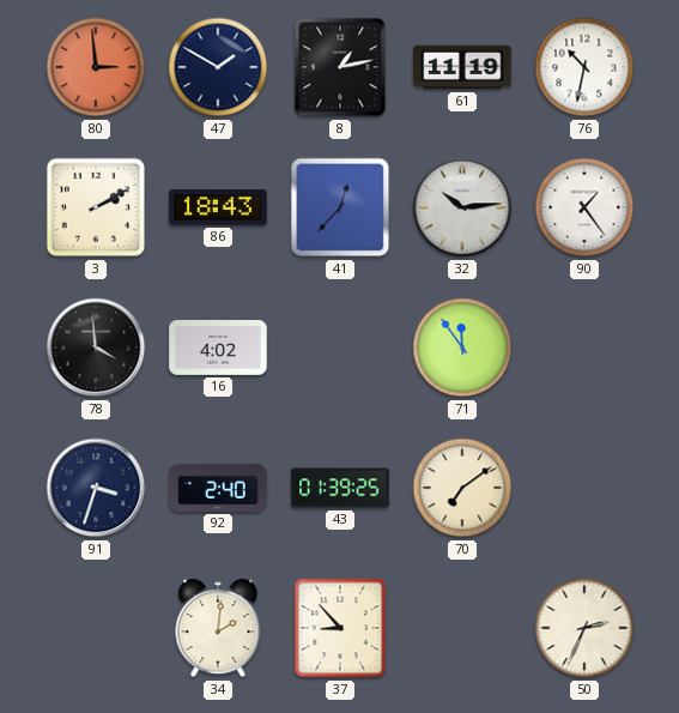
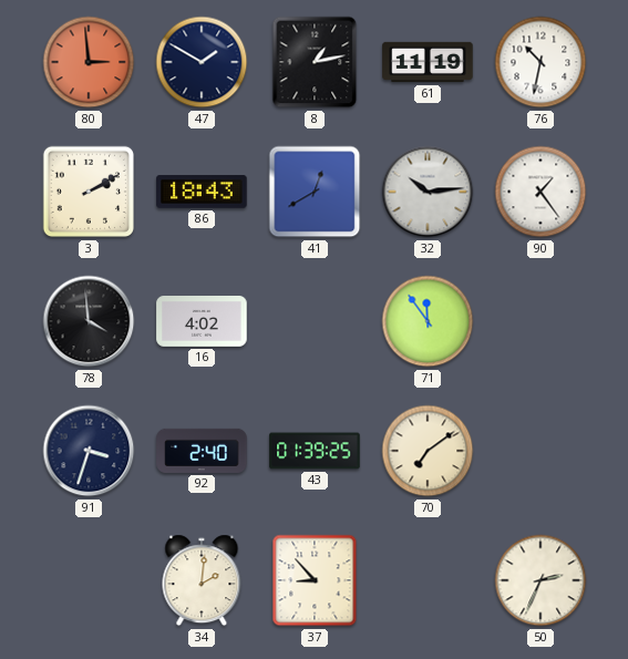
41: 12:37 -> 12:40 (315, 192)
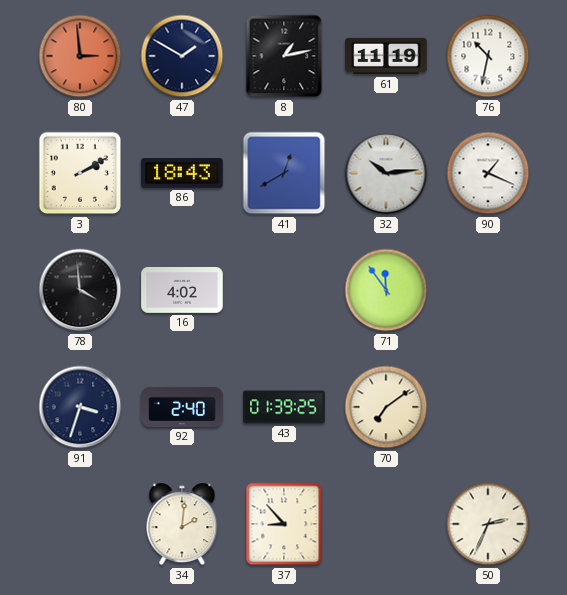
90: 1:24 -> 1:19 (488, 173)
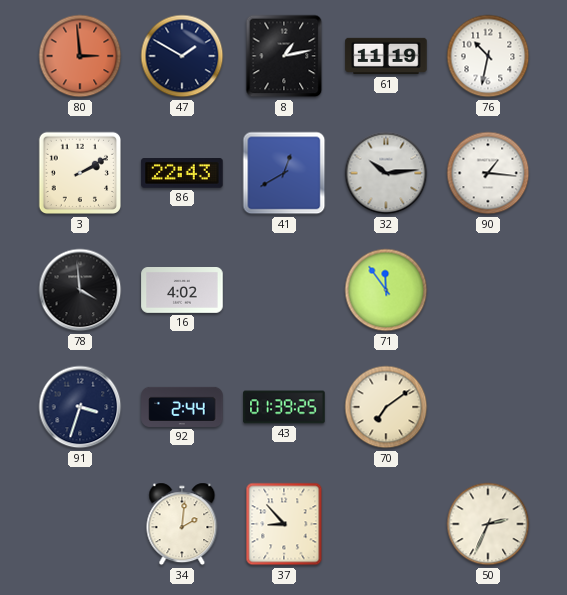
86: 18:43 -> 22:43 (182, 174)
90: 1:19 -> 1:16 (488, 173)
92: 2:40 -> 2:44 (182, 407)
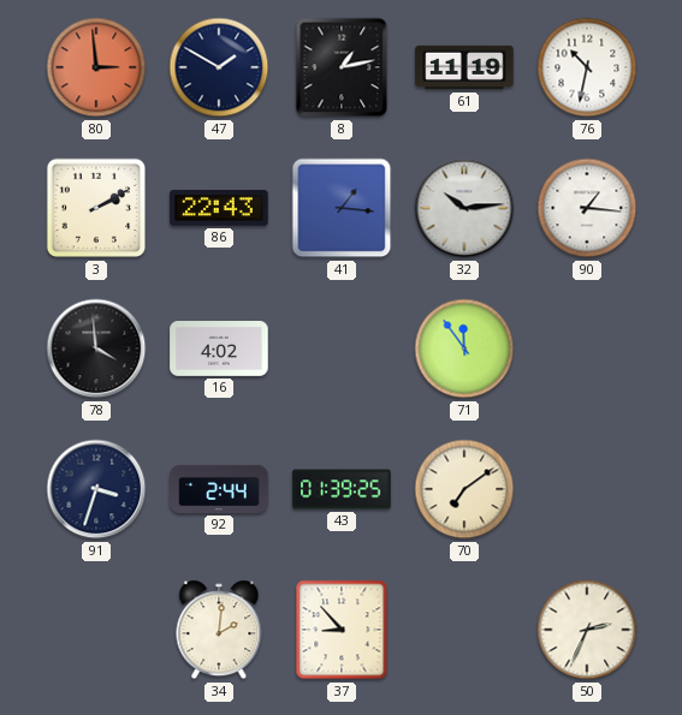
41: 12:40 -> 1:16 (342, 208)
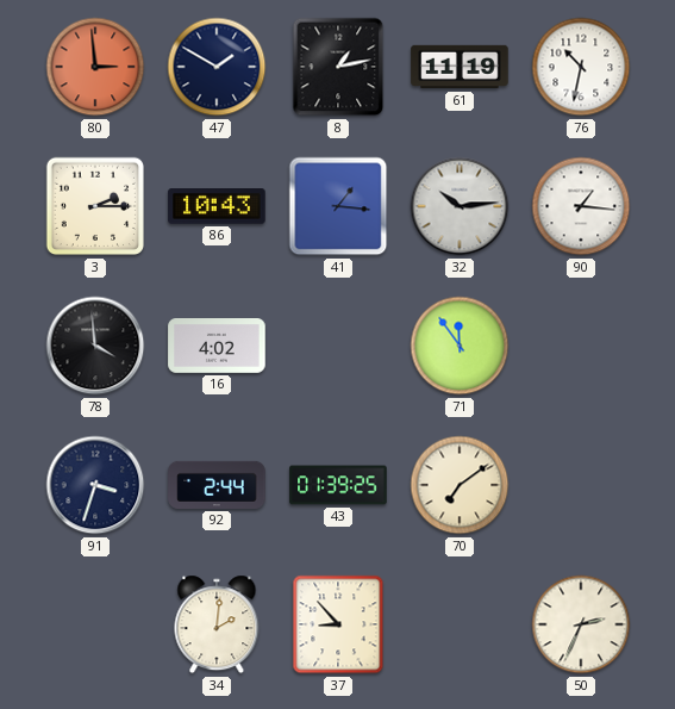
3: 2:10 -> 2:15 (95, 206)
86: 22:43 -> 10:43 (217, 207)
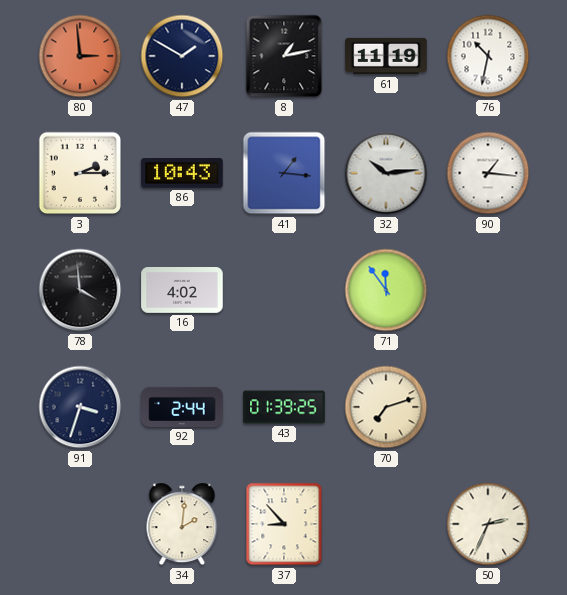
70: 7:09 -> 7:12 (386, 407)
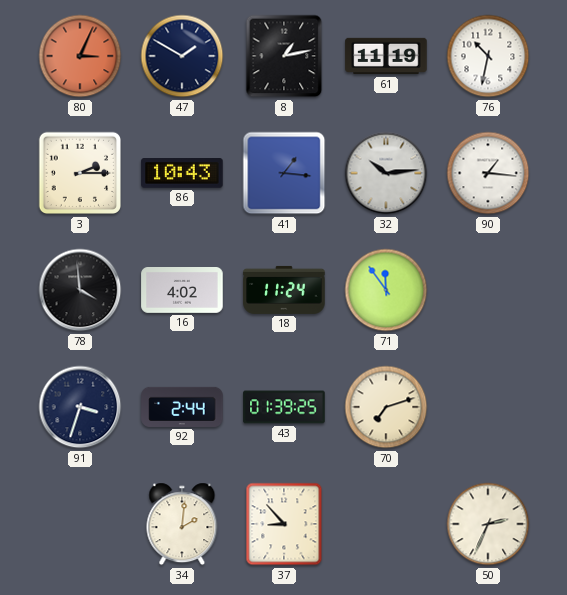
80: 2:59 -> 3:04 (80, 56)
18: none -> 11:24 (284, 290)
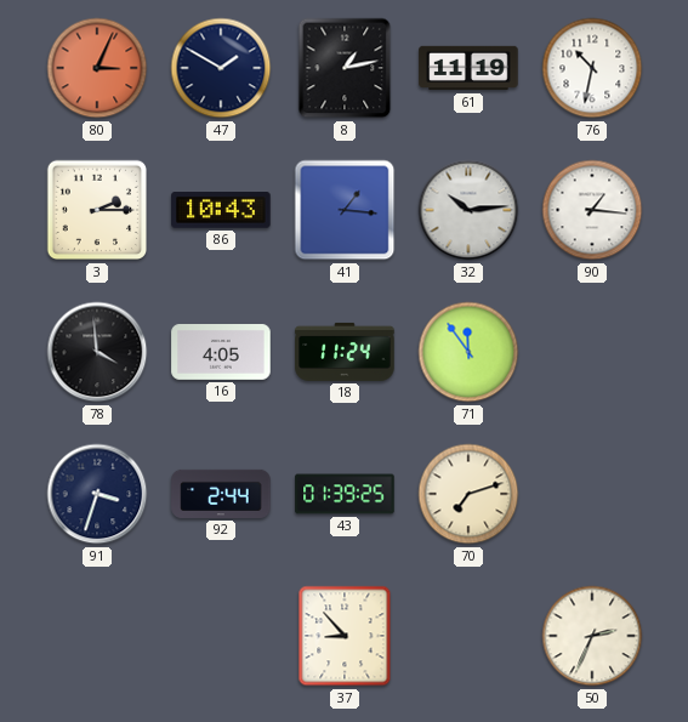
16: 4:02 -> 4:05 (221, 353)
34: 2:01 -> none (182, 524)
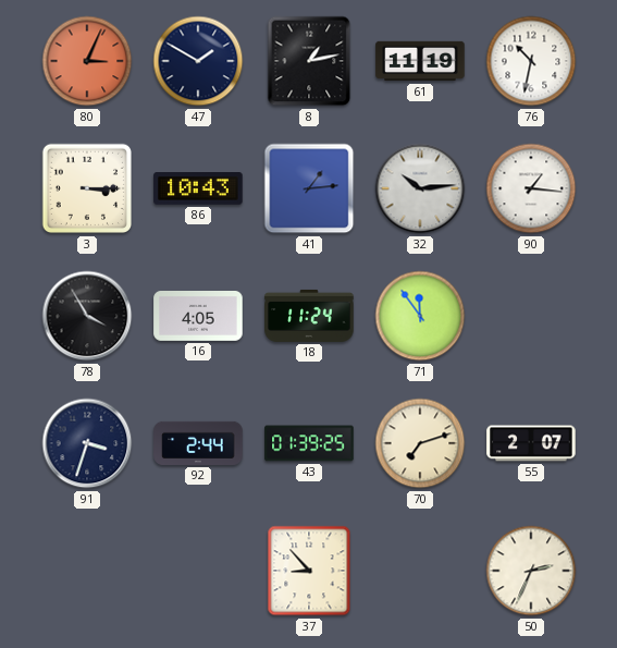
3: 2:15 -> 3:15 (87, 188)
41: 1:16 -> 1:14 (309, 188)
78: 3:59 -> 3:55 (87, 316)
55: none -> 2:07 (531, 443)
